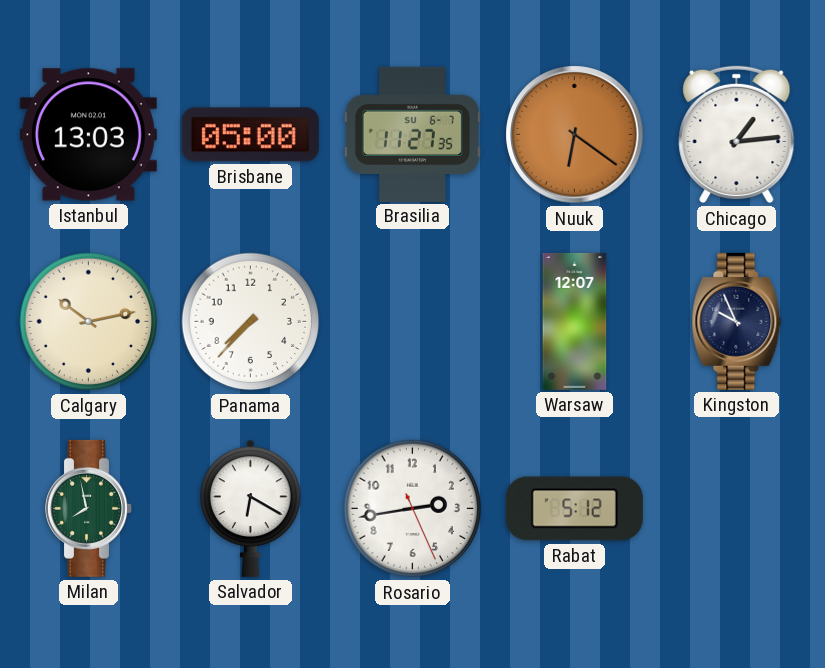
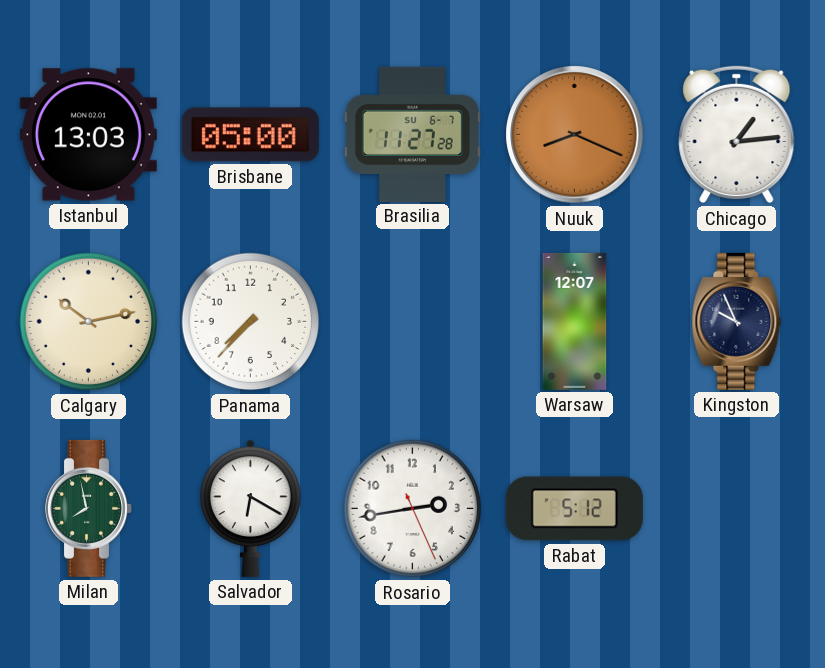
Brasilia: 11:27:35 -> 11:27:28 (412, 134)
Nuuk: 6:21 -> 8:19 (575, 135)
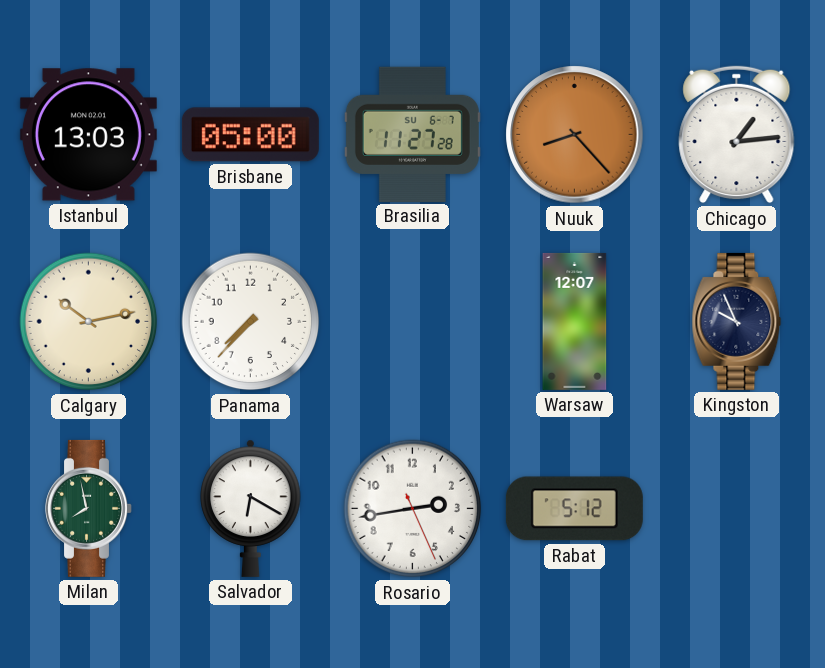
Nuuk: 8:19 -> 8:23 (575, 135)
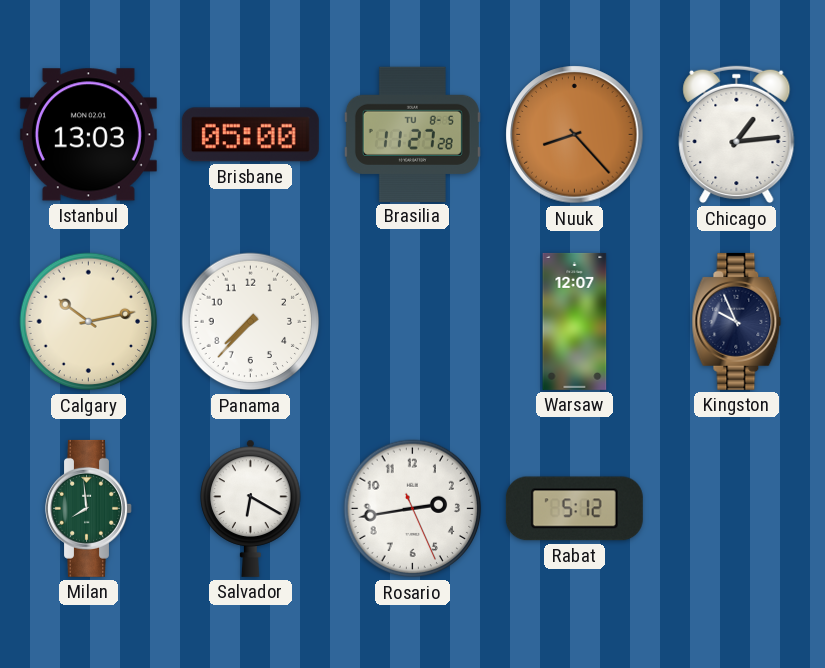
Brasilia date: SU 6-7 -> TU 8-5 (412, 134)
Milan: 7:58 -> 7:59 (89, 508)
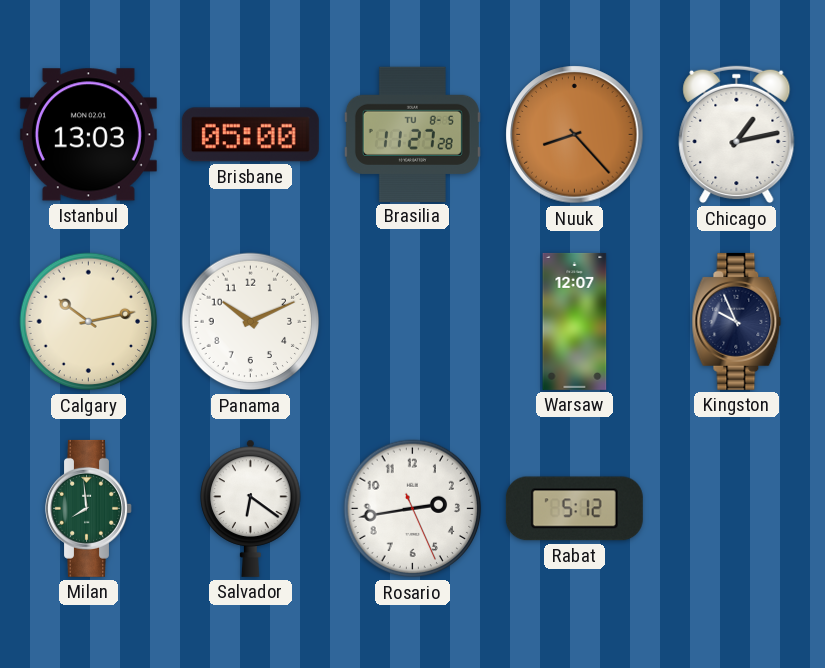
Chicago: 1:14 -> 1:13 (737, 135)
Panama: 7:37 -> 10:11 (251, 322)
Salvador: 6:20 -> 6:21 (251, 508)
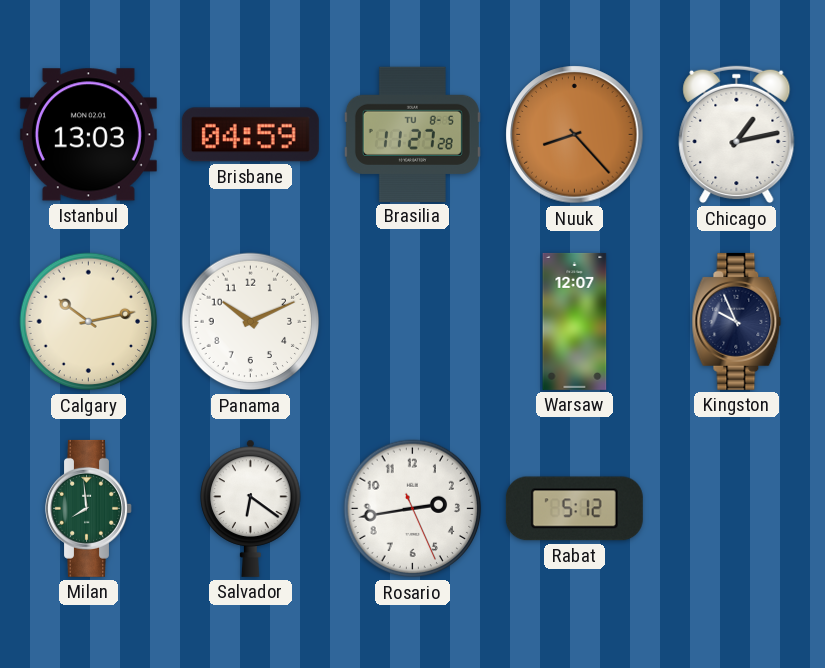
Brisbane: 05:00 -> 04:59 (250, 135)
